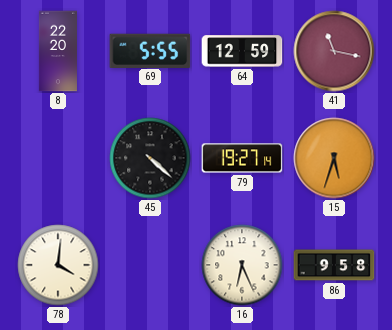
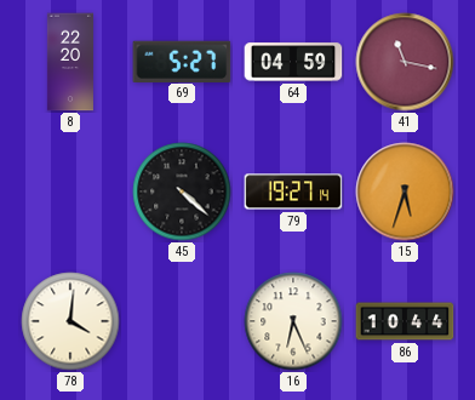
69: 5:55 -> 5:27 (182, 61)
64: 12:59 -> 04:59 (293, 62)
86: 9:58 -> 10:44 (405, 321)
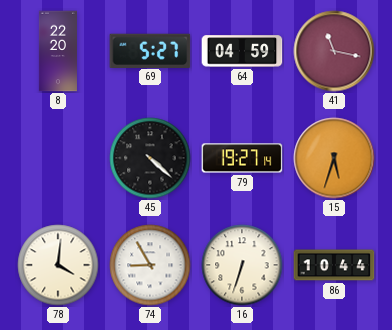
74: none -> 8:55 (150, 265)
16: 6:26 -> 6:33 (242, 265)
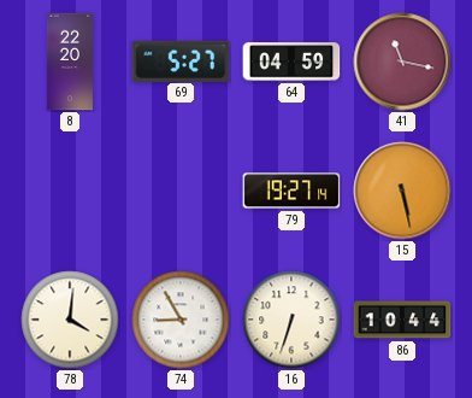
45: 4:22 -> none (150, 158)
15: 5:33 -> 5:28 (402, 191)
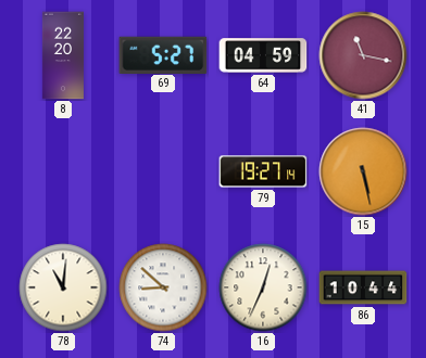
78: 4:01 -> 11:01 (63, 287)
74: 8:55 -> 8:52 (163, 287)
16: 6:33 -> 12:34 (263, 287)
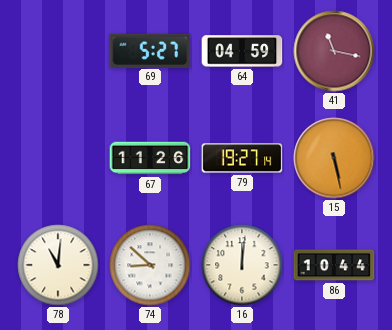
8: 22:20 -> none (63, 55)
67: none -> 11:26 (150, 158)
16: 12:34 -> 12:01 (242, 265)
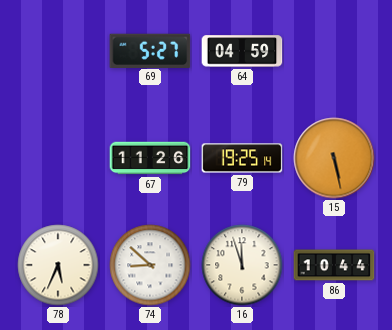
41: 11:17 -> none (334, 51)
79: 19:27 -> 19:25 (242, 158)
78: 11:01 -> 5:34 (58, 265)
16: 12:01 -> 11:57 (242, 265)
